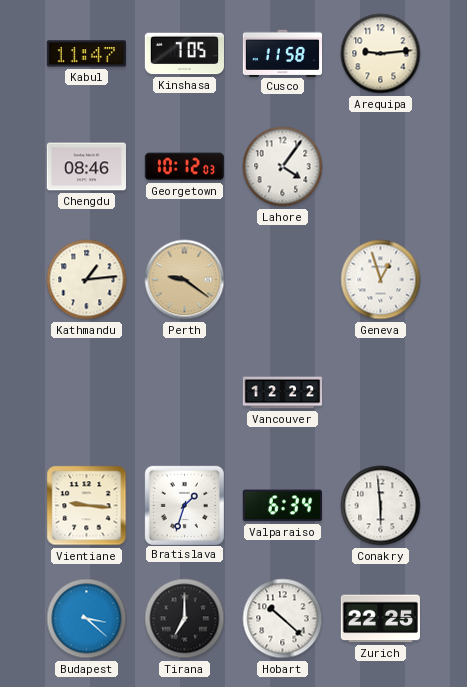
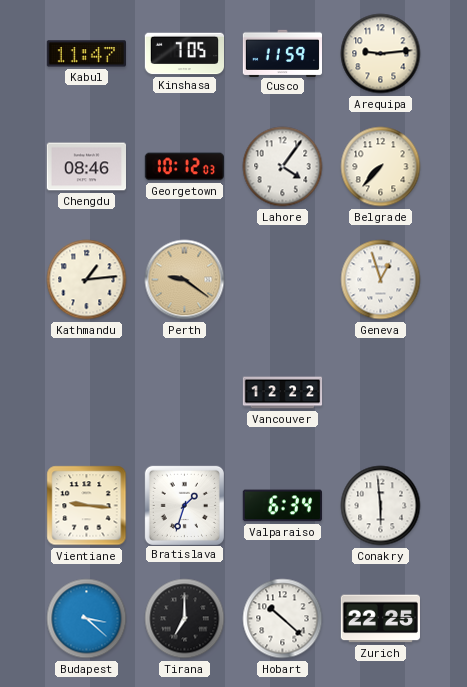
Cusco: 11:58 -> 11:59 (282, 53)
Belgrade: none -> 7:37 (381, 167)
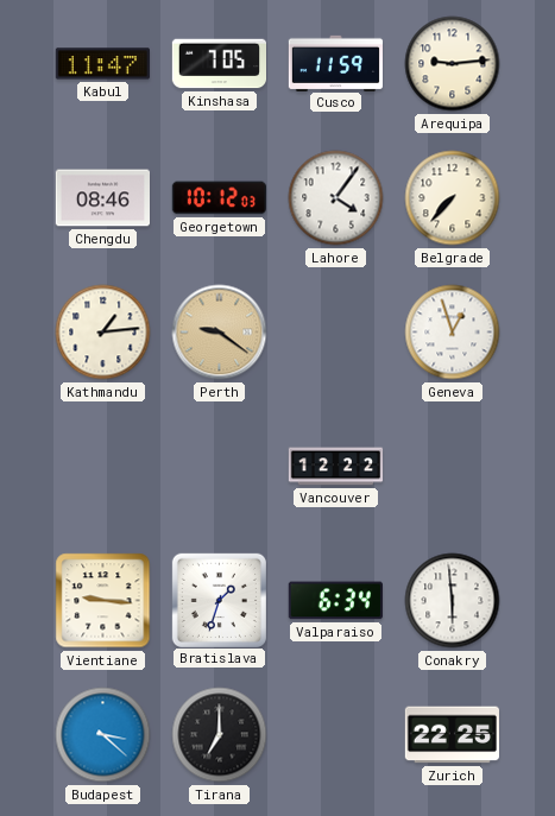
Hobart: 10:22 -> none (283, 619)
